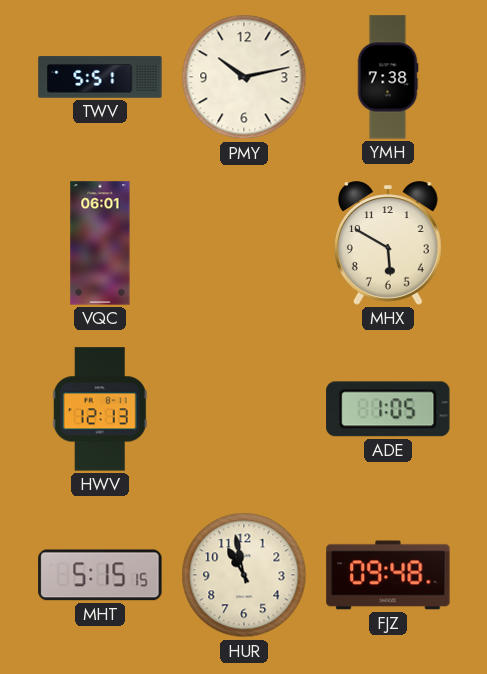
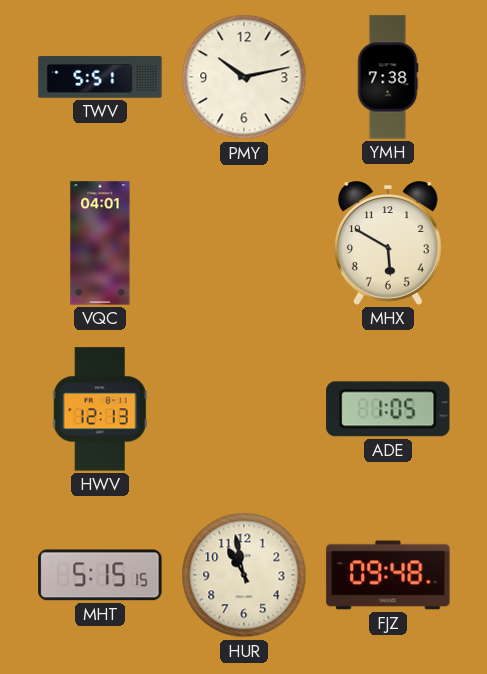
VQC: 06:01 -> 04:01 (100, 243)
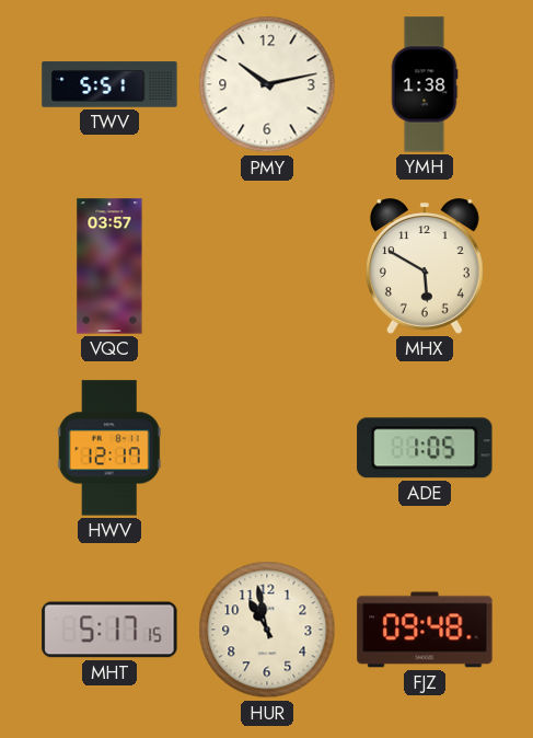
YMH: 7:38 -> 1:38 (425, 84)
VQC: 04:01 -> 03:57 (109, 266)
HWV: 12:13 -> 12:17 (109, 448)
MHT: 5:15 -> 5:17 (109, 630)
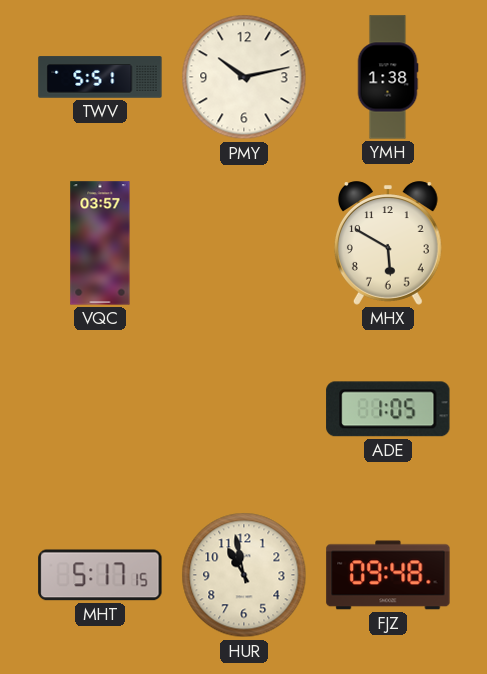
HWV: 12:17 -> none (109, 448)
